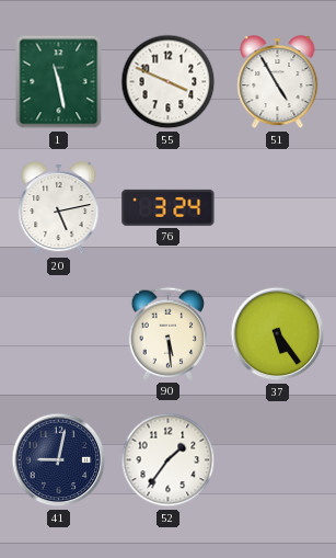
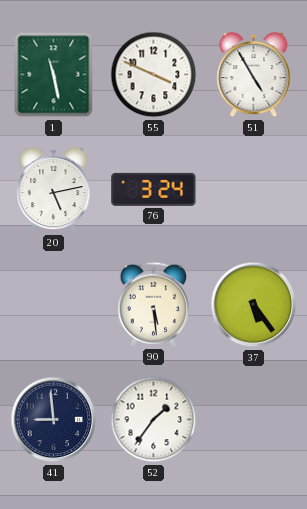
41: 9:02 -> 8:59 (54, 420)
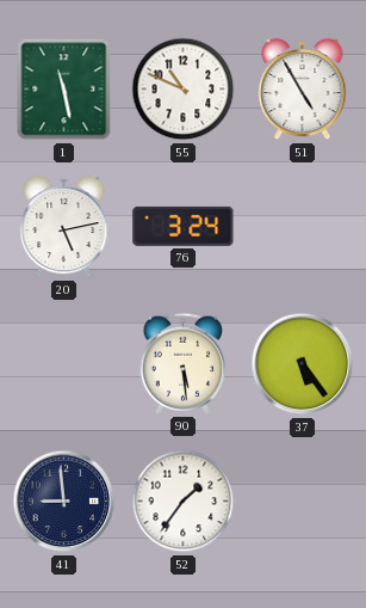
55: 3:49 -> 10:49 (184, 90)
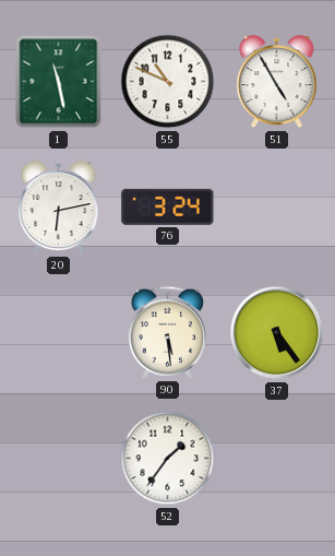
20: 5:13 -> 6:13 (59, 208)
41: 8:59 -> none (64, 502)
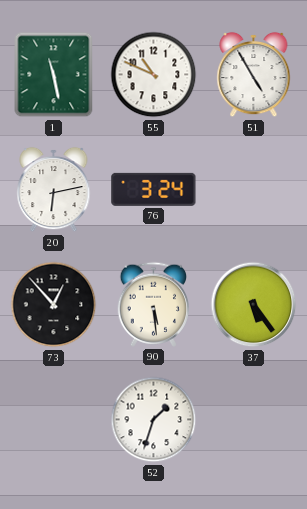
73: none -> 12:53 (54, 305)
52: 1:36 -> 1:33 (154, 420)
